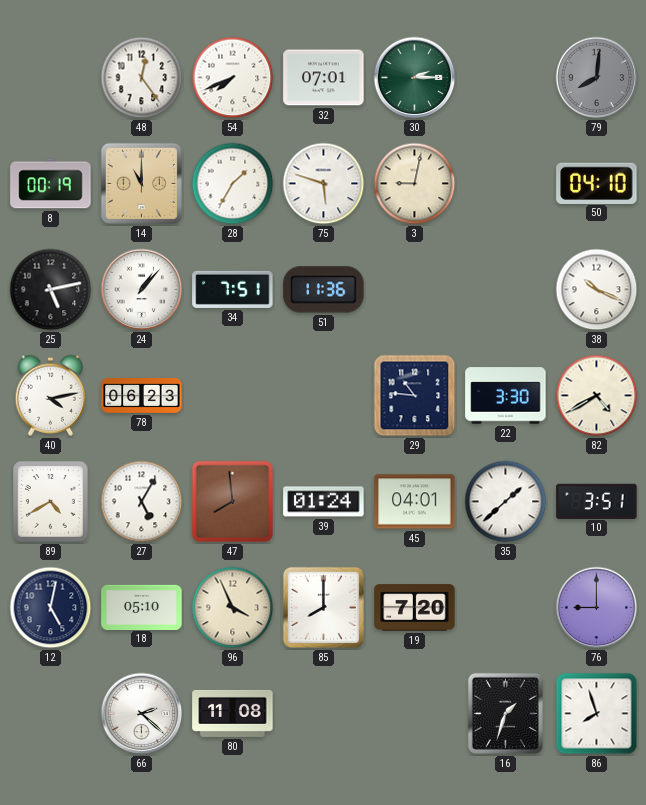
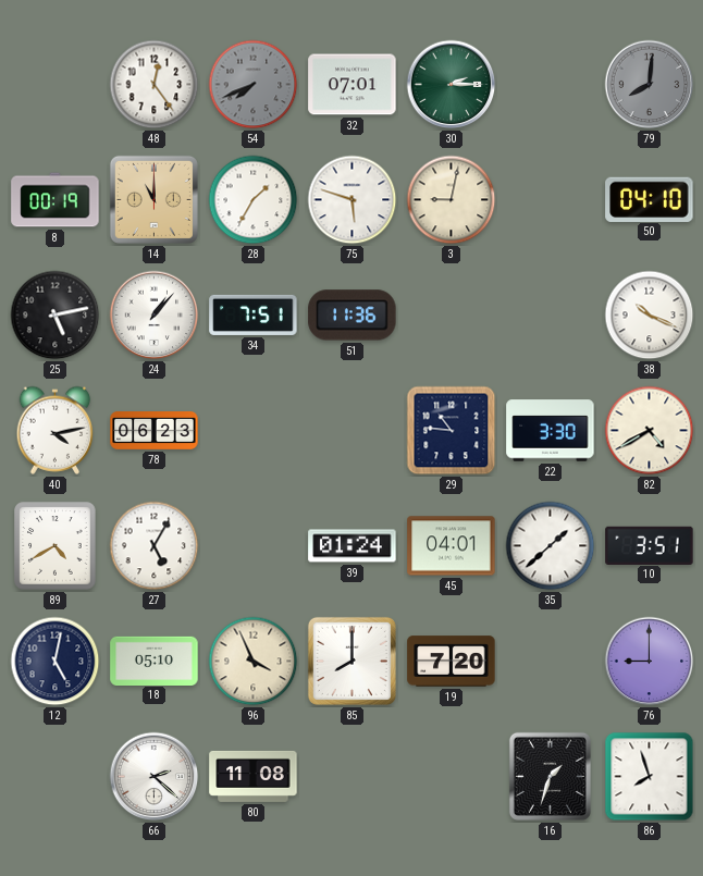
54 dial: white -> grey (254, 85)
47: 7:59 -> none (233, 502)
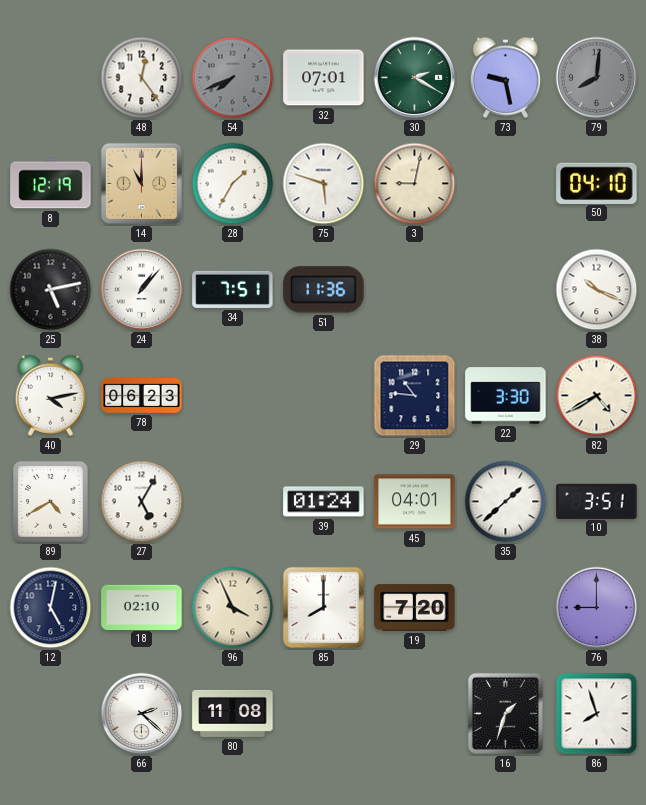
30: 2:15 -> 2:20 (415, 78)
73: none -> 9:28 (506, 77)
8: 00:19 -> 12:19 (51, 184)
18: 05:10 -> 02:10 (142, 607)
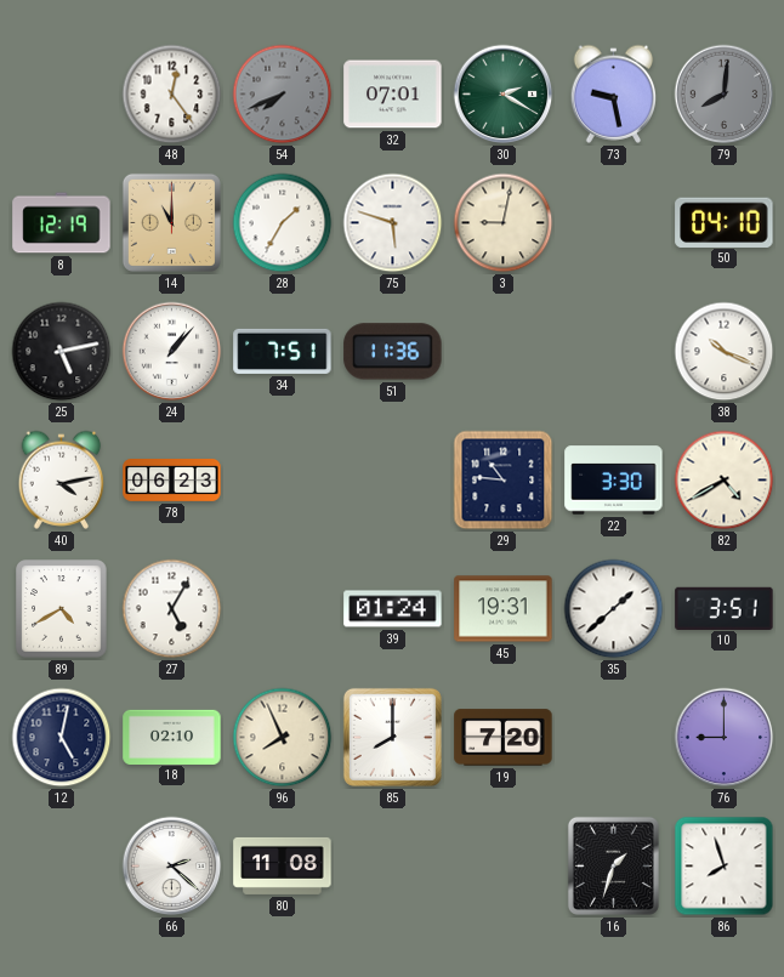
45: 04:01 -> 19:31 (504, 609)
96: 3:56 -> 7:56 (283, 738)
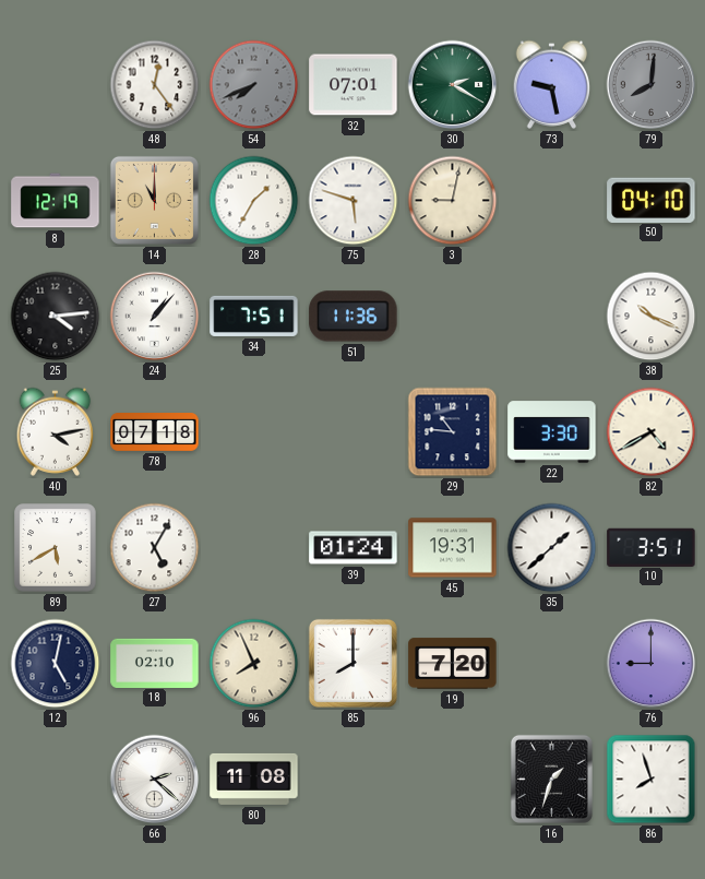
25: 5:13 -> 4:14 (56, 317)
78: 06:23 -> 07:18 (155, 432)
89: 4:40 -> 5:40 (56, 548)
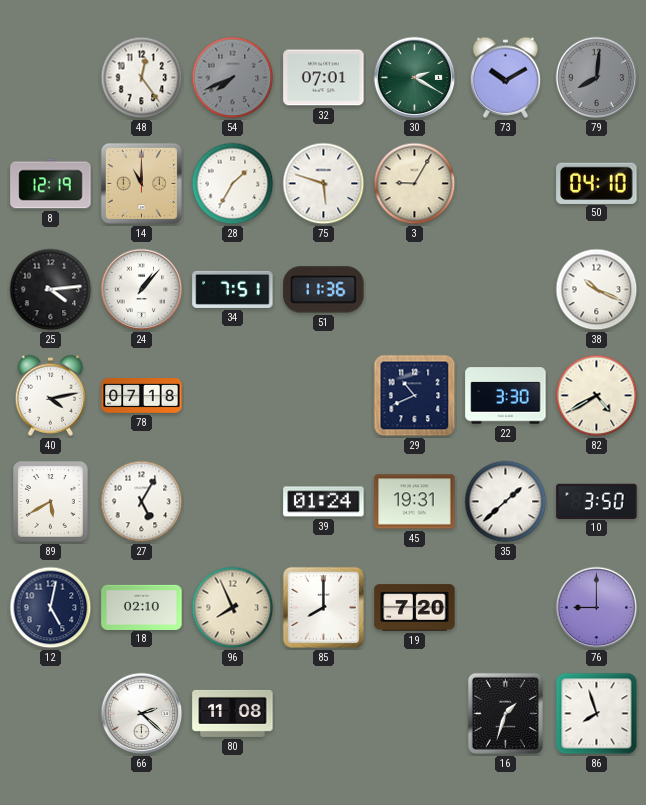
73: 9:28 -> 10:10 (506, 77)
3: 9:02 -> 9:05 (415, 184)
29: 10:46 -> 10:41 (415, 396)
10: 3:51 -> 3:50 (597, 501)
